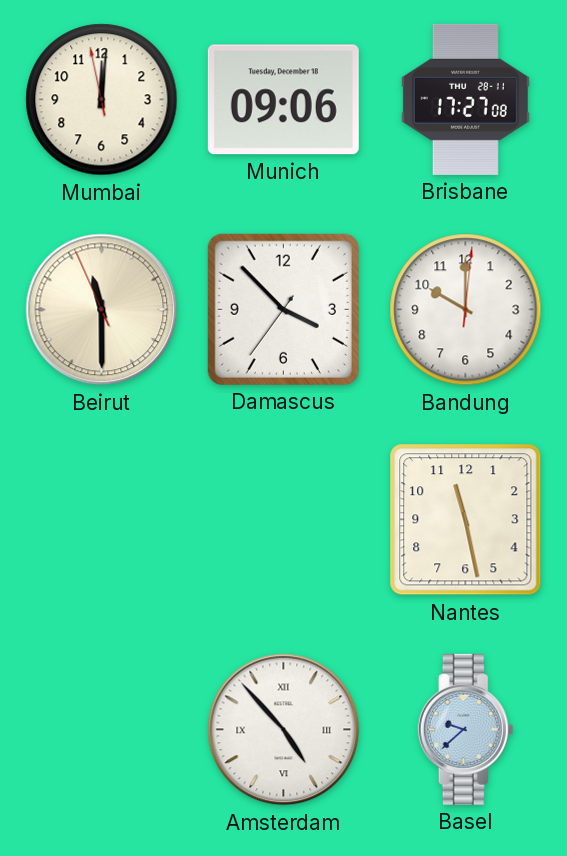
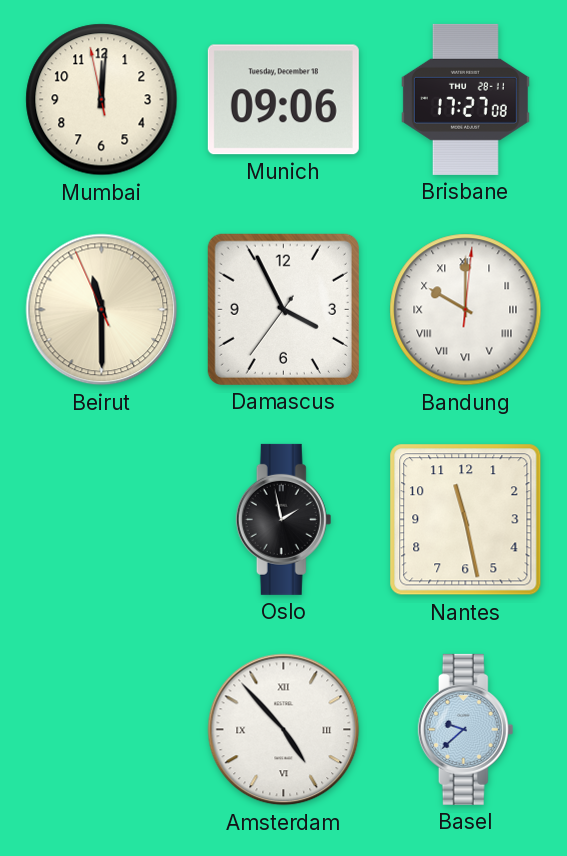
Damascus: 3:52 -> 3:55 (283, 309)
Bandung numerals: Arabic -> Roman (466, 310)
Oslo: none -> 1:58 (284, 519)
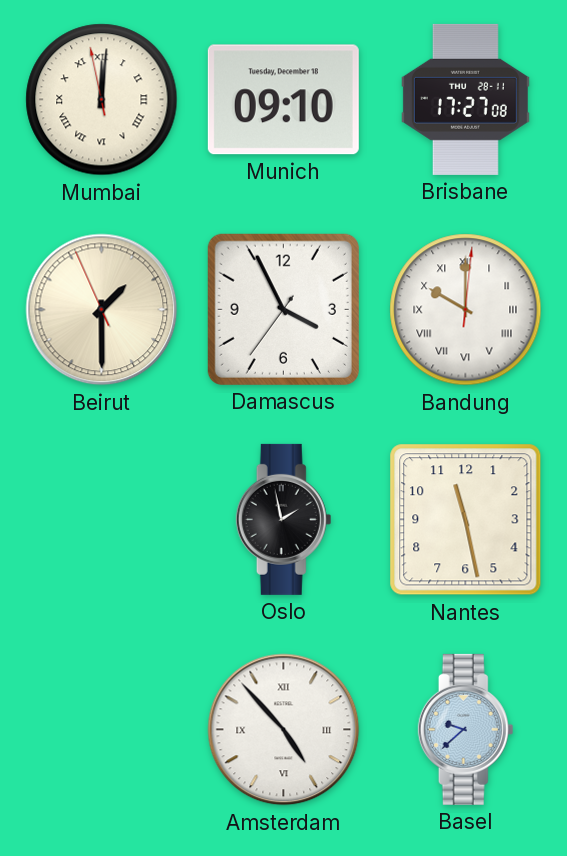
Mumbai numerals: Arabic -> Roman (102, 100)
Munich: 09:06 -> 09:10 (283, 100)
Beirut: 11:29 -> 1:29 (102, 310)
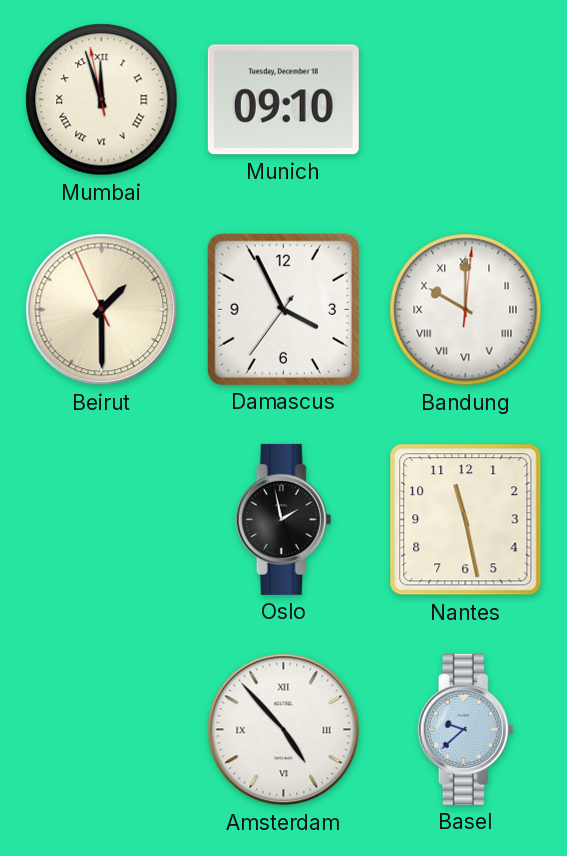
Mumbai: 12:00 -> 11:56 (102, 100)
Brisbane: 17:27 -> none (465, 99)
